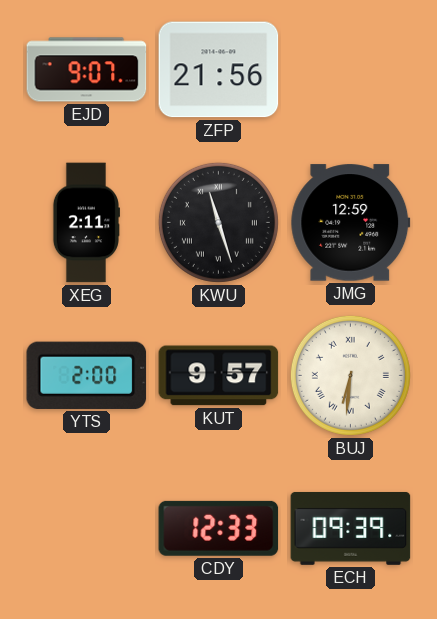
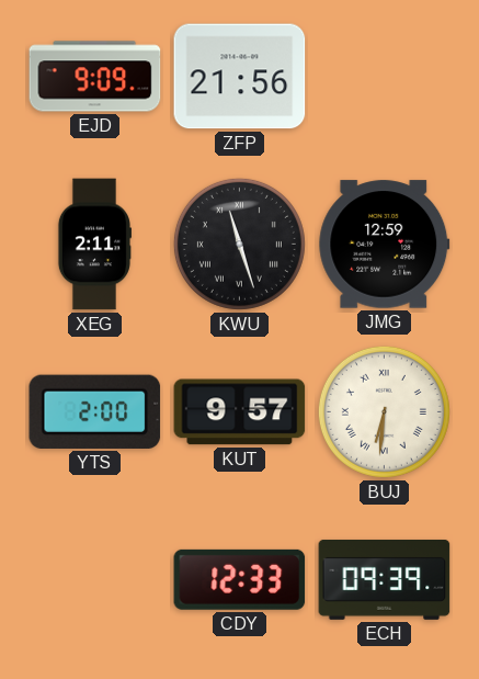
EJD: 9:07 -> 9:09 (95, 77)
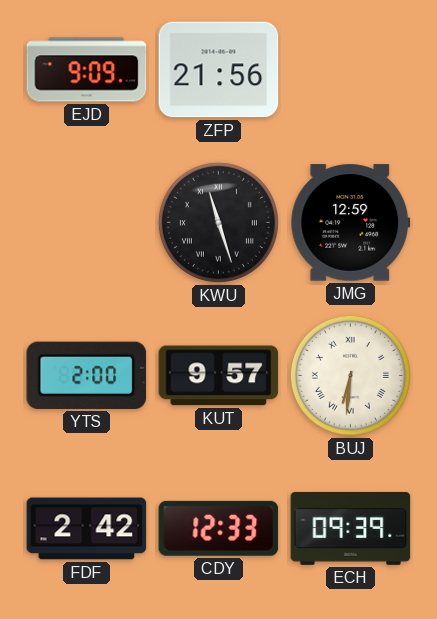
XEG: 2:11 -> none (93, 245)
FDF: none -> 2:42 (87, 529)
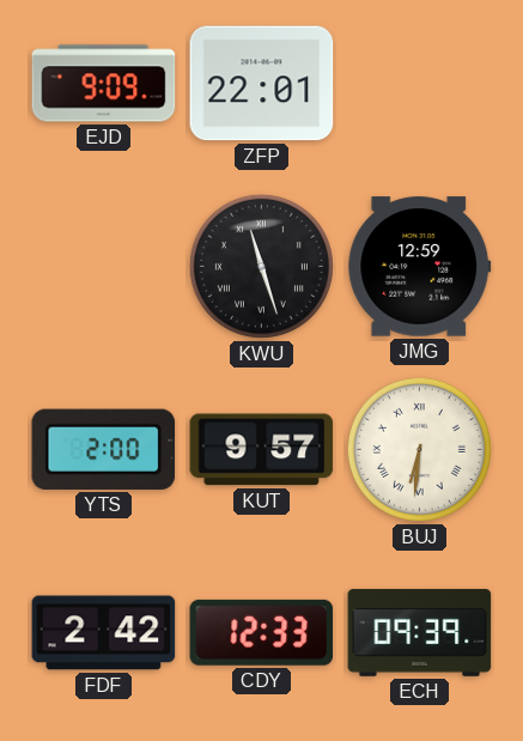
ZFP: 21:56 -> 22:01 (262, 84)
